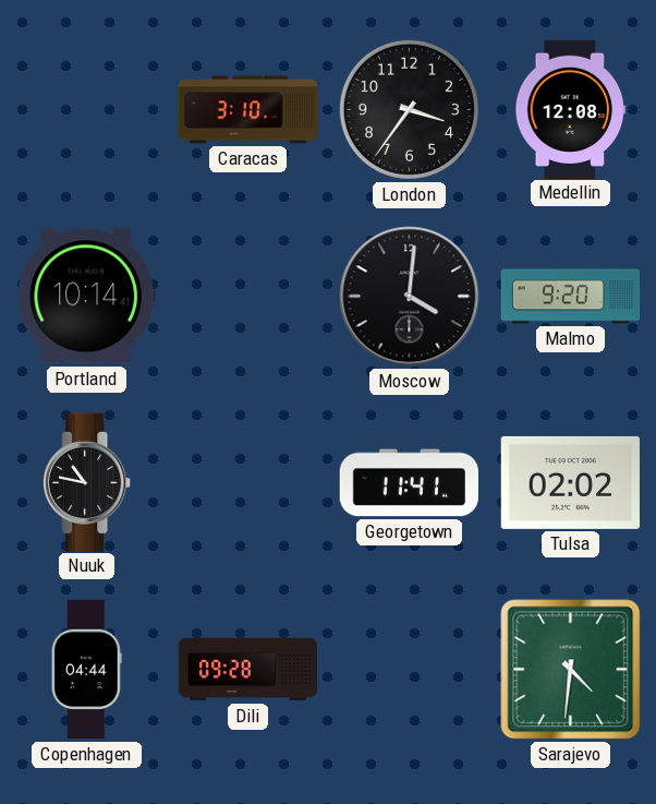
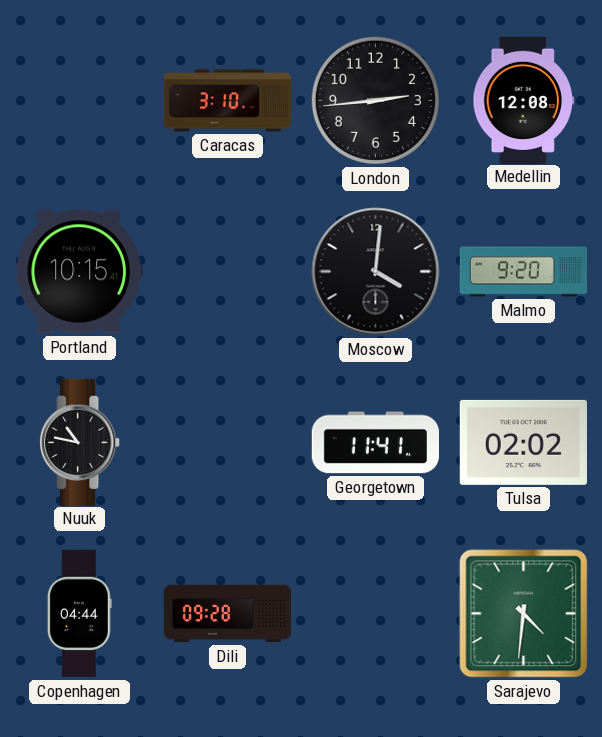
London: 3:36 -> 2:44 (375, 100)
Portland: 10:14 -> 10:15 (79, 272)
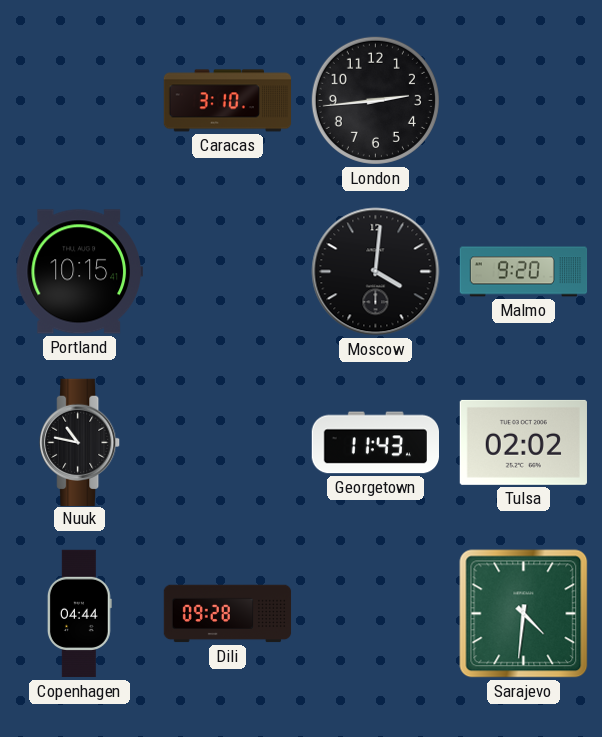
Medellin: 12:08 -> none (524, 100)
Georgetown: 11:41 -> 11:43 (375, 443)
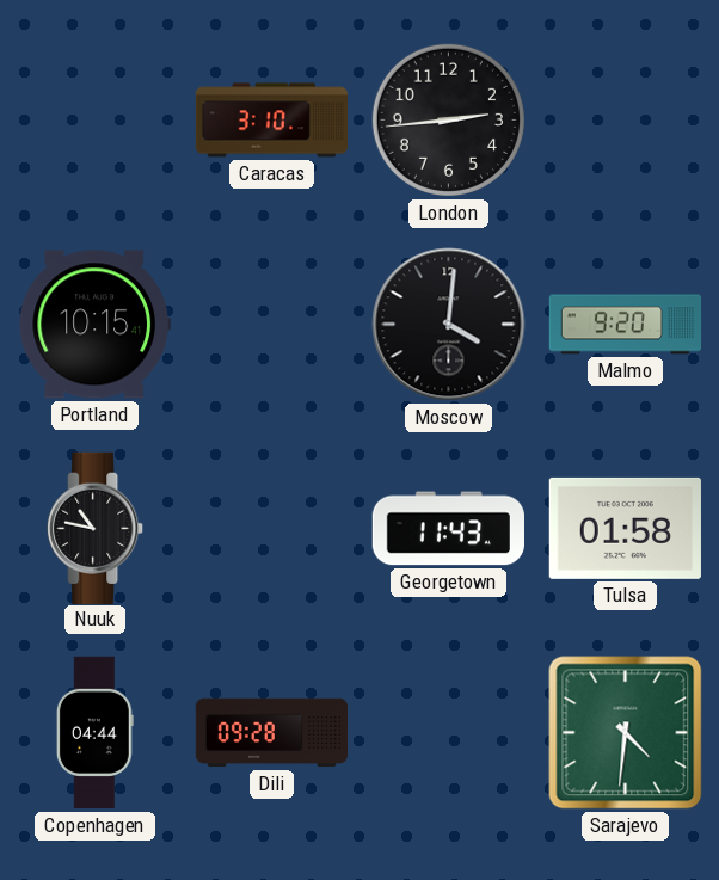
Tulsa: 02:02 -> 01:58 (625, 528)
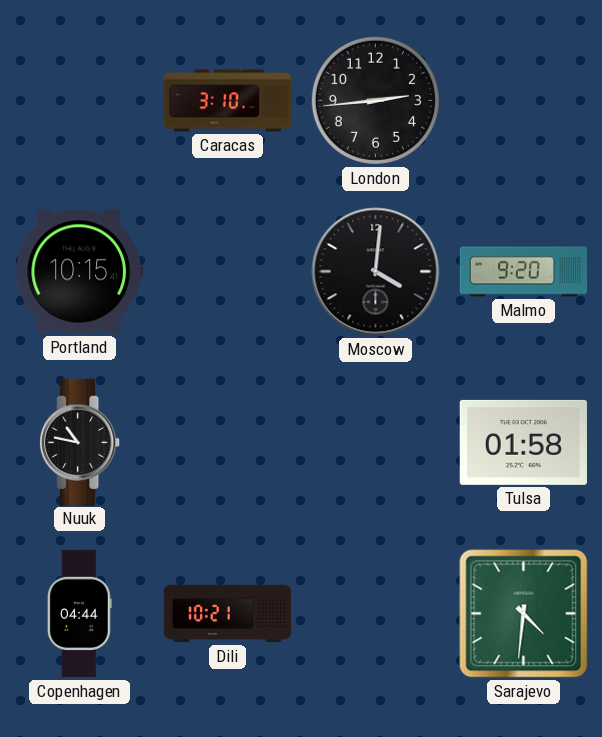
Georgetown: 11:43 -> none (448, 529)
Dili: 09:28 -> 10:21 (228, 614)
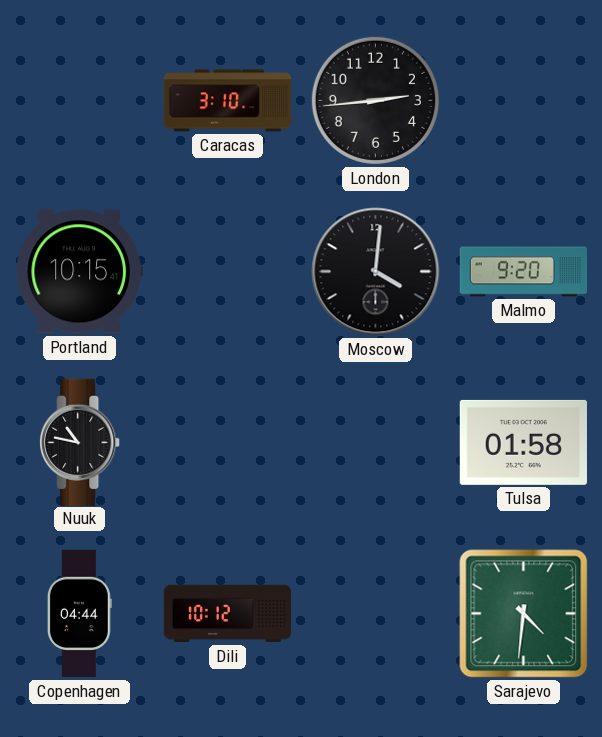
Dili: 10:21 -> 10:12 (228, 614)
